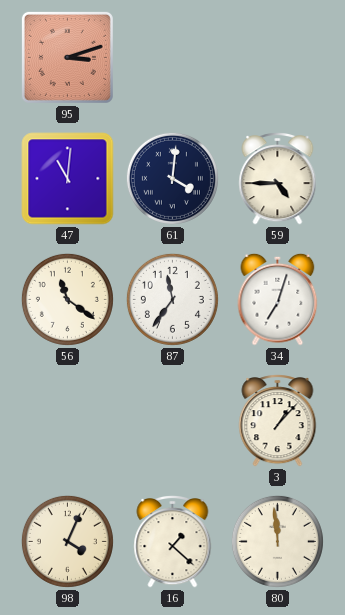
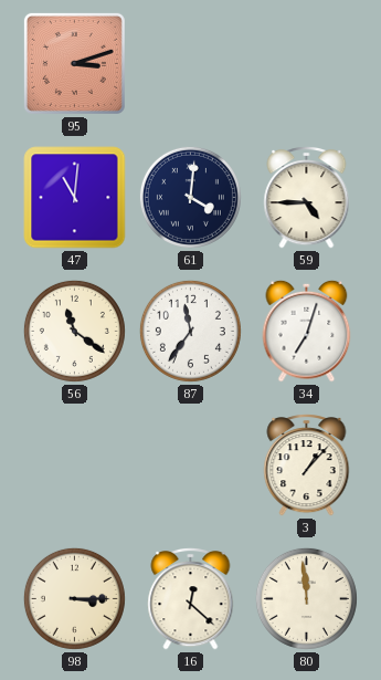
98: 4:04 -> 3:15 (74, 598)
16: 1:22 -> 12:22 (191, 599)
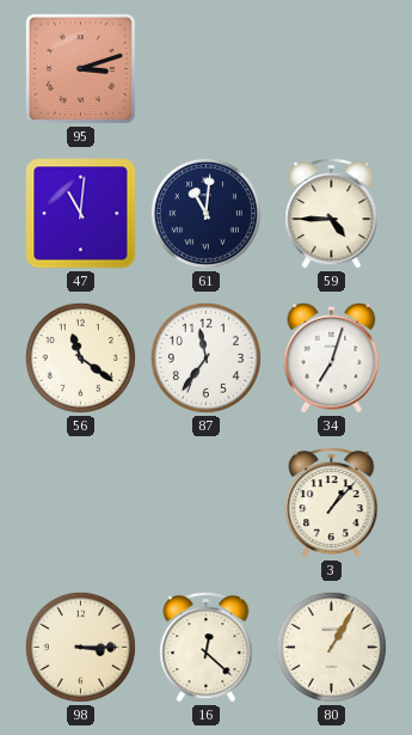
61: 4:01 -> 11:01 (205, 213)
80: 11:59 -> 1:05 (331, 647)
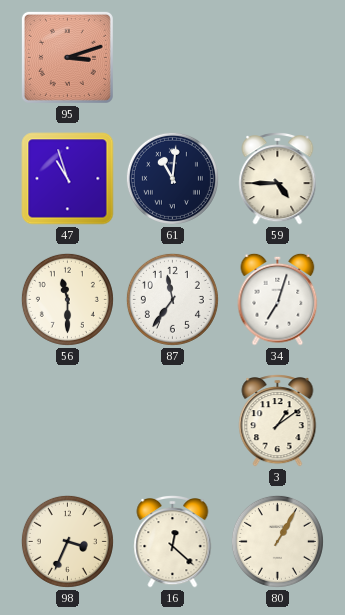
47: 11:01 -> 10:57 (68, 179)
56: 11:21 -> 11:30 (67, 299)
3: 1:07 -> 1:09 (278, 421)
98: 3:15 -> 3:34 (67, 541)
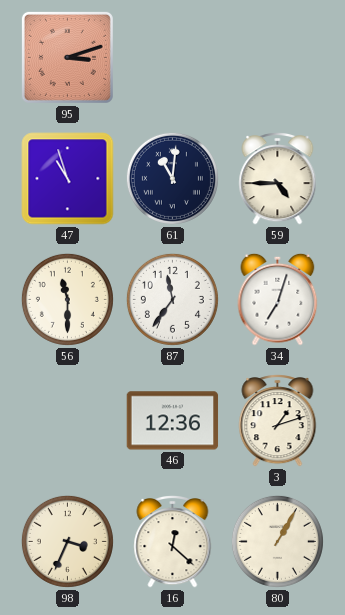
46: none -> 12:36 (173, 421)
3: 1:09 -> 1:12 (278, 421)
